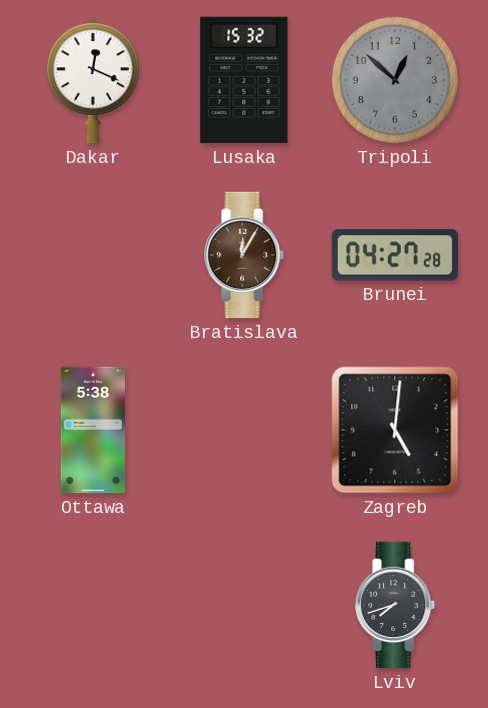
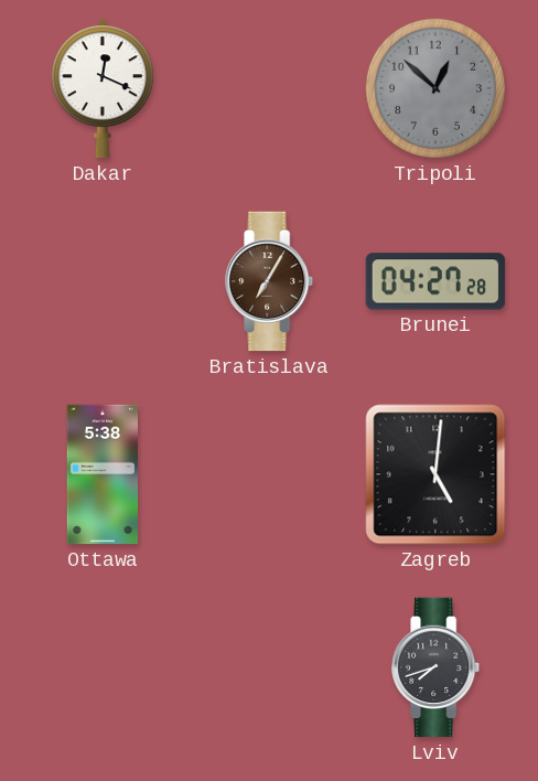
Lusaka: 15:32 -> none (244, 80)
Bratislava: 12:05 -> 7:05 (270, 281)
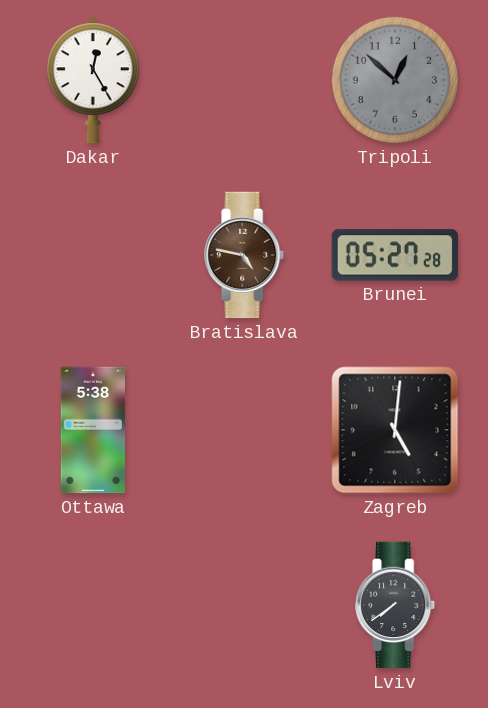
Dakar: 12:19 -> 12:25 (93, 80)
Bratislava: 7:05 -> 4:47 (245, 255)
Brunei: 04:27 -> 05:27 (395, 255)
Lviv: 7:42 -> 7:39 (396, 605)
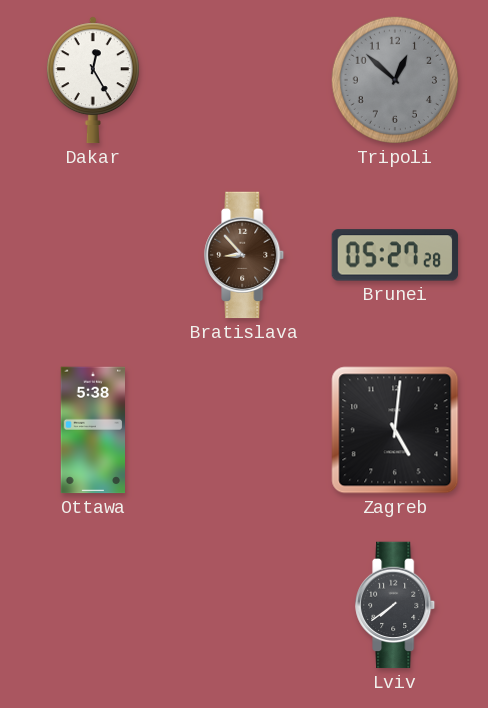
Bratislava: 4:47 -> 8:53 (245, 255)
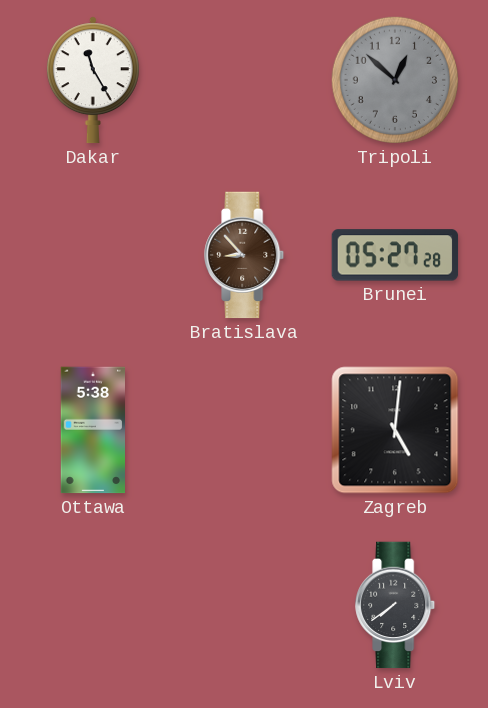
Dakar: 12:25 -> 11:25 (93, 80)
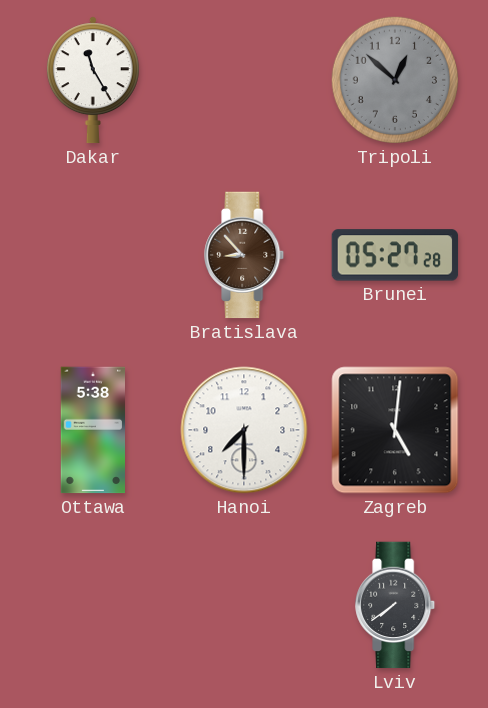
Hanoi: none -> 7:30 (244, 430)
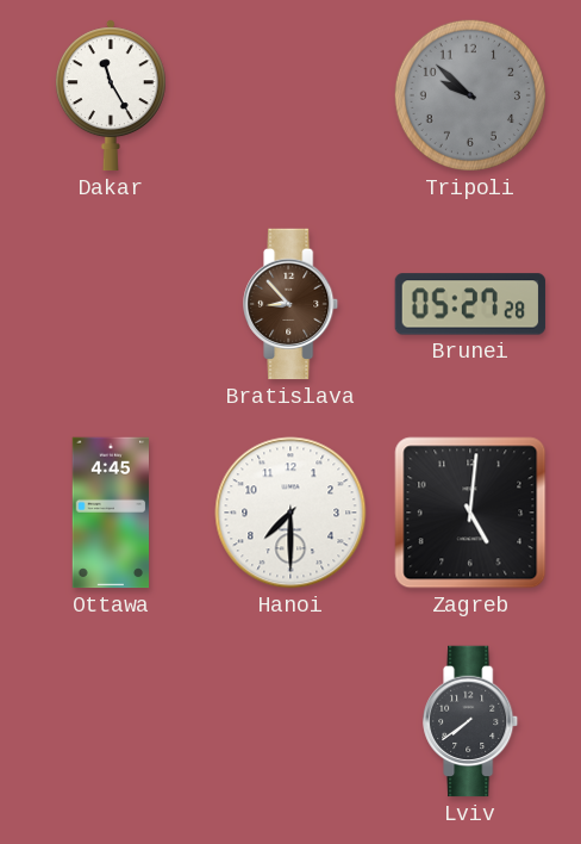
Tripoli: 12:52 -> 9:52 (470, 95)
Ottawa: 5:38 -> 4:45 (111, 513)
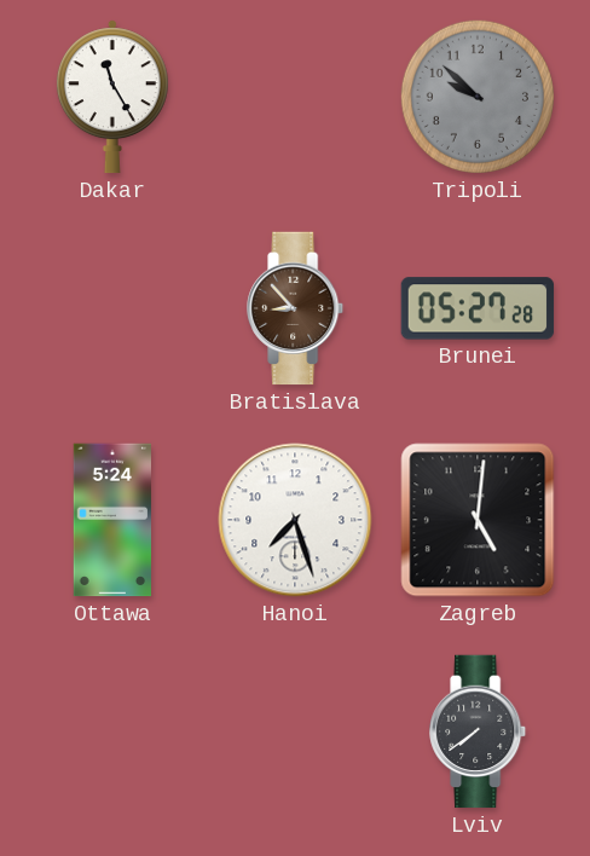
Ottawa: 4:45 -> 5:24 (112, 520)
Hanoi: 7:30 -> 7:27 (295, 520)
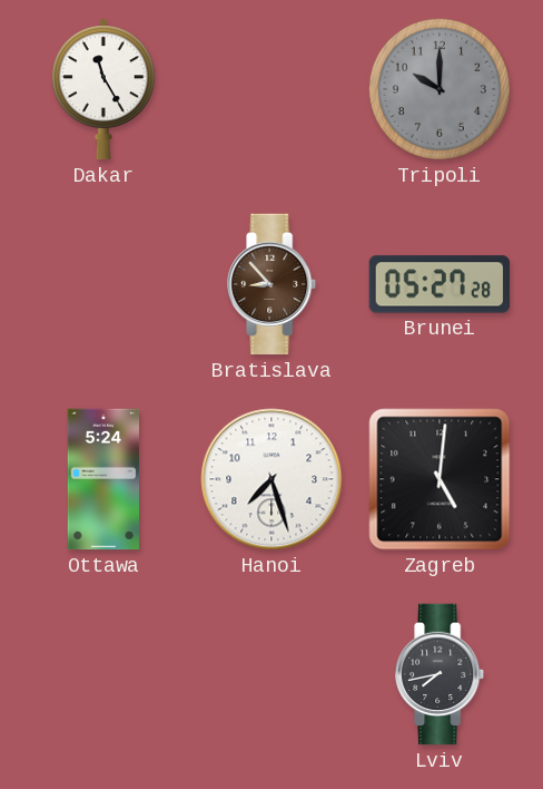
Tripoli: 9:52 -> 10:00 (440, 89)
Lviv: 7:39 -> 7:43 (441, 674)
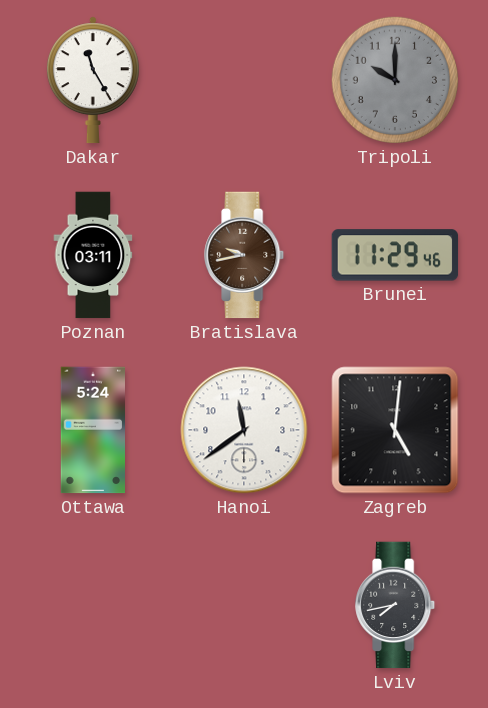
Poznan: none -> 03:11 (93, 255)
Bratislava: 8:53 -> 9:43 (245, 255)
Brunei: 05:27 -> 11:29 (395, 255)
Hanoi: 7:27 -> 11:39 (244, 430)
